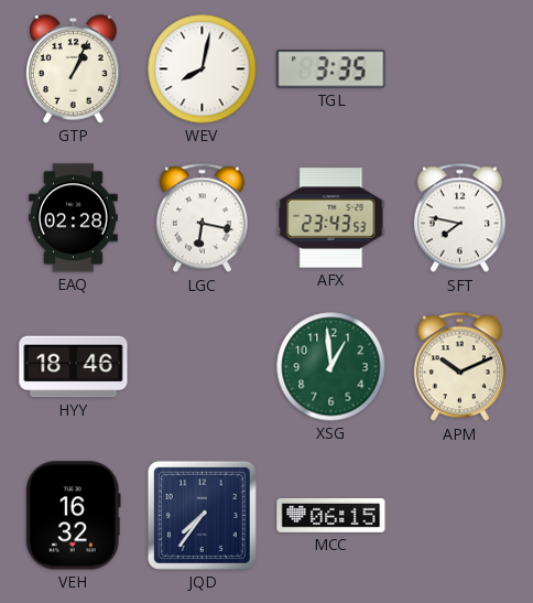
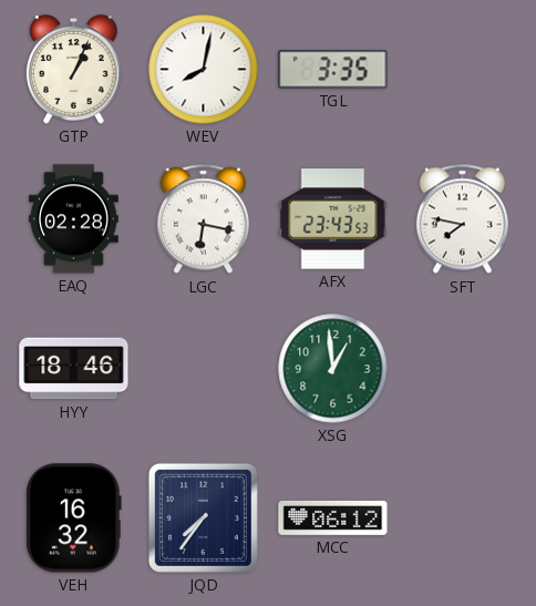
APM: 10:11 -> none (459, 367)
MCC: 06:15 -> 06:12 (333, 517)
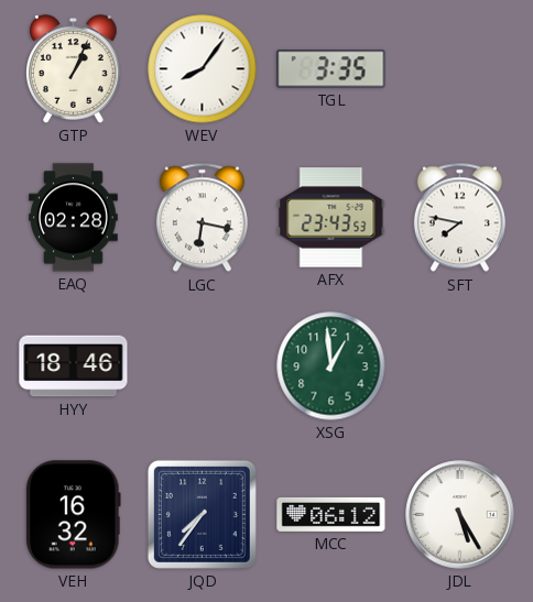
WEV: 8:02 -> 8:06 (203, 69)
JDL: none -> 5:25 (460, 515)
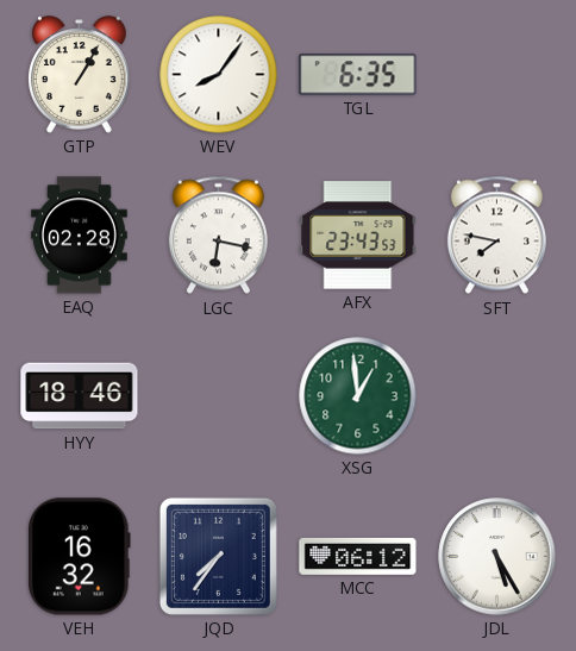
GTP: 1:04 -> 1:05 (80, 75)
TGL: 3:35 -> 6:35 (358, 75)
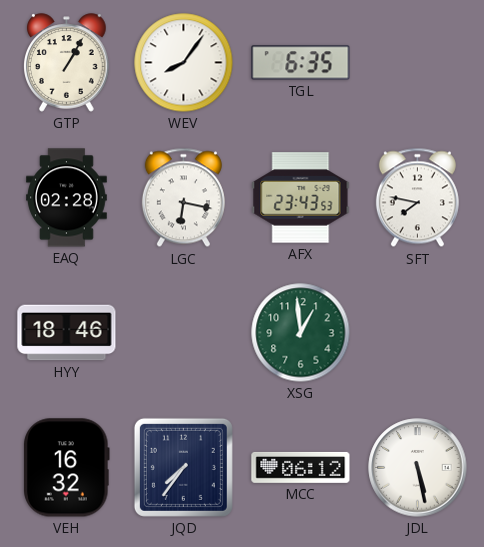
JDL: 5:25 -> 5:28 (418, 468)
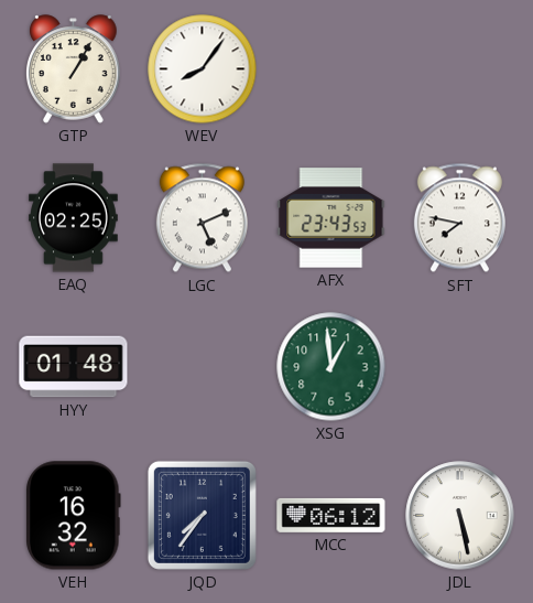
TGL: 6:35 -> none (301, 63)
EAQ: 02:28 -> 02:25 (74, 218)
LGC: 6:17 -> 5:11 (202, 218)
HYY: 18:46 -> 01:48 (74, 367)
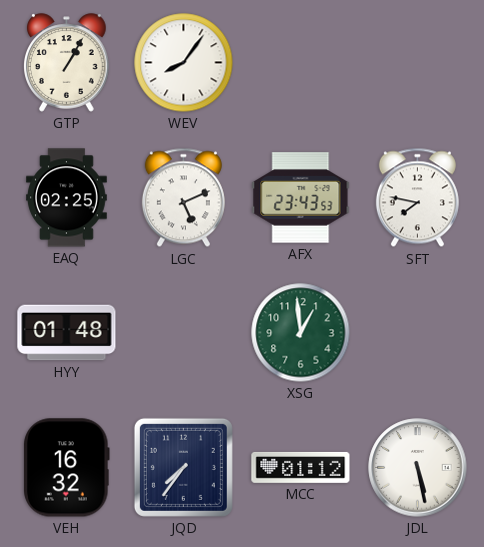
MCC: 06:12 -> 01:12 (301, 467)
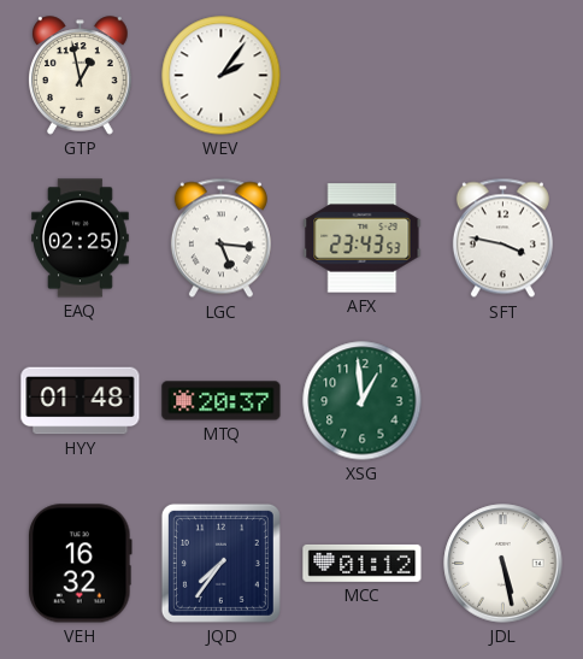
GTP: 1:05 -> 12:58 (81, 76)
WEV: 8:06 -> 2:06 (222, 76)
LGC: 5:11 -> 5:16 (220, 239)
SFT: 7:47 -> 3:47 (502, 239)
MTQ: none -> 20:37 (222, 401)
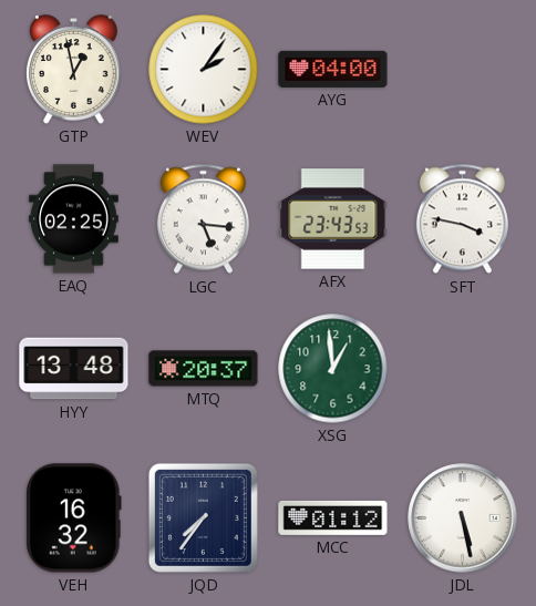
AYG: none -> 04:00 (333, 69)
HYY: 01:48 -> 13:48 (74, 369)
